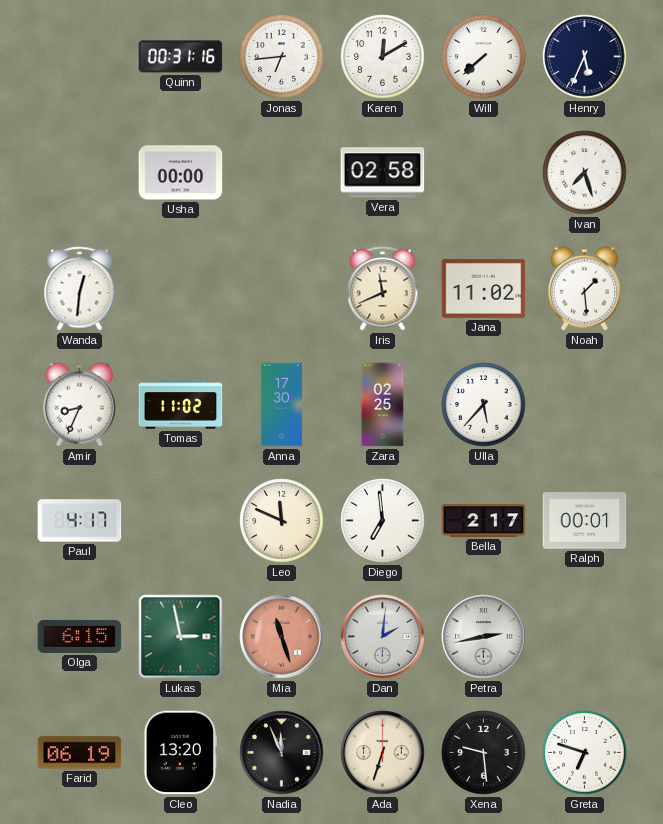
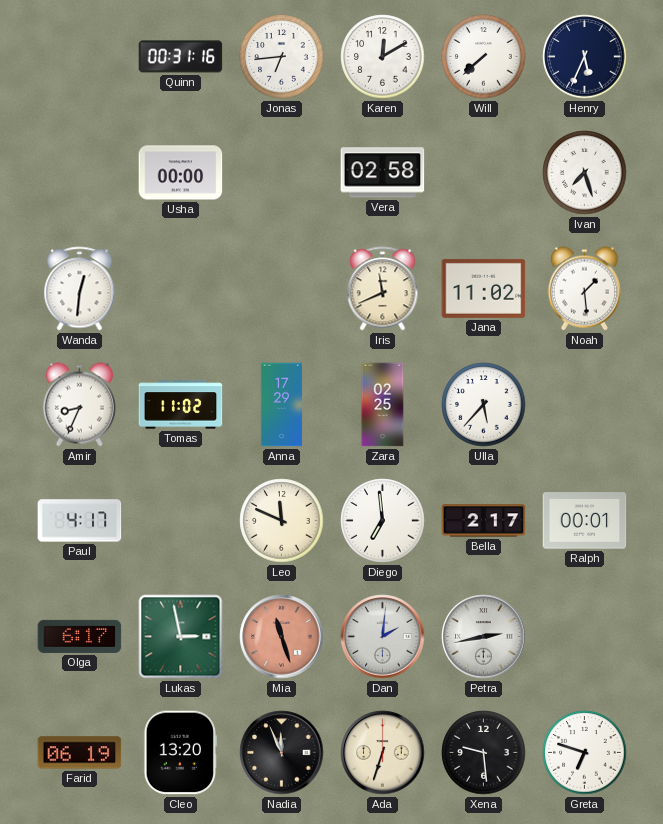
Anna: 17:30 -> 17:29 (282, 405)
Olga: 6:15 -> 6:17 (80, 636)
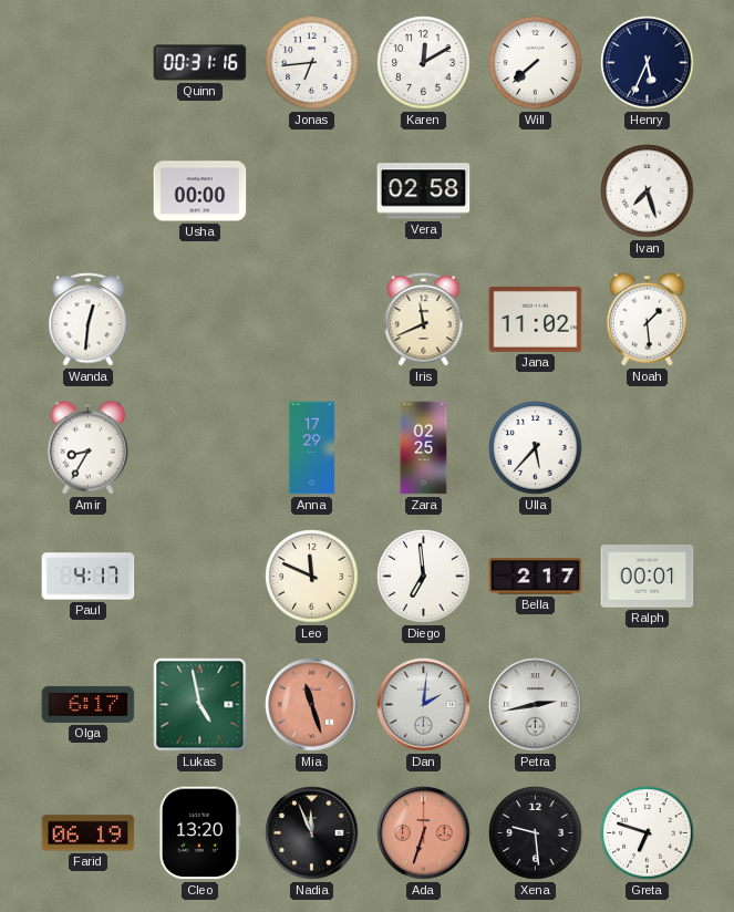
Amir: 8:34 -> 8:35 (87, 448)
Tomas: 11:02 -> none (181, 405)
Lukas: 2:58 -> 4:58 (200, 705)
Ada dial: cream -> salmon (424, 833)
